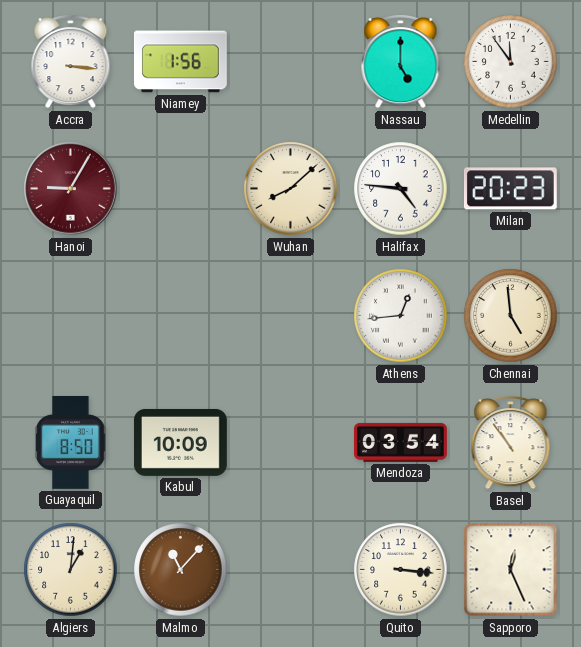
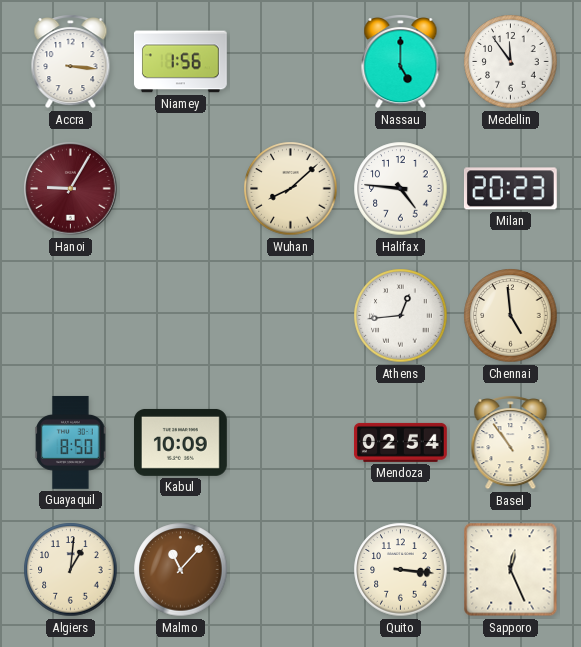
Mendoza: 03:54 -> 02:54 (401, 442)
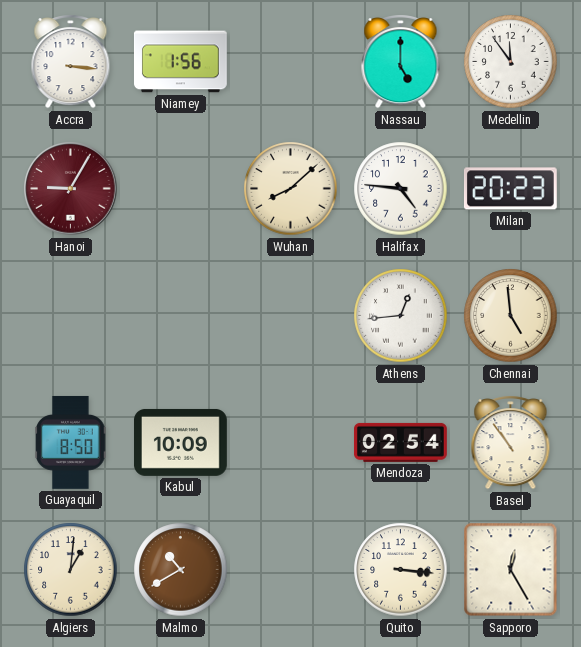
Malmo: 11:07 -> 10:40 (181, 570)
Sapporo: 12:26 -> 12:25 (511, 570)
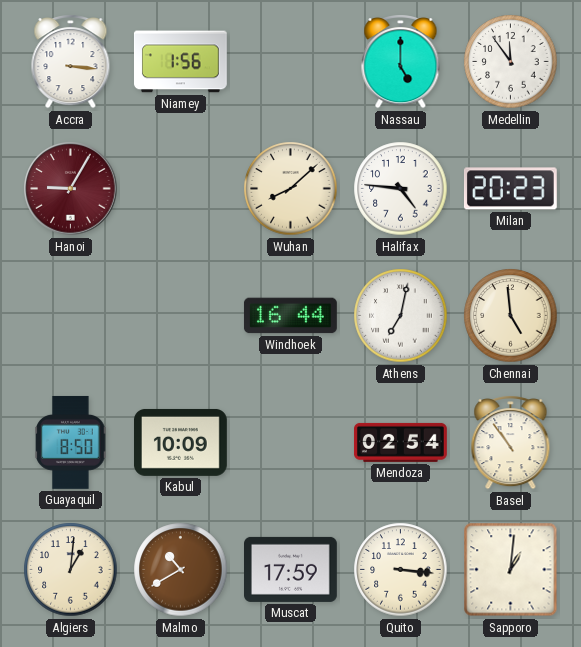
Windhoek: none -> 16:44 (290, 316)
Athens: 12:44 -> 7:02 (401, 316)
Muscat: none -> 17:59 (291, 569)
Sapporo: 12:25 -> 1:01 (511, 570)
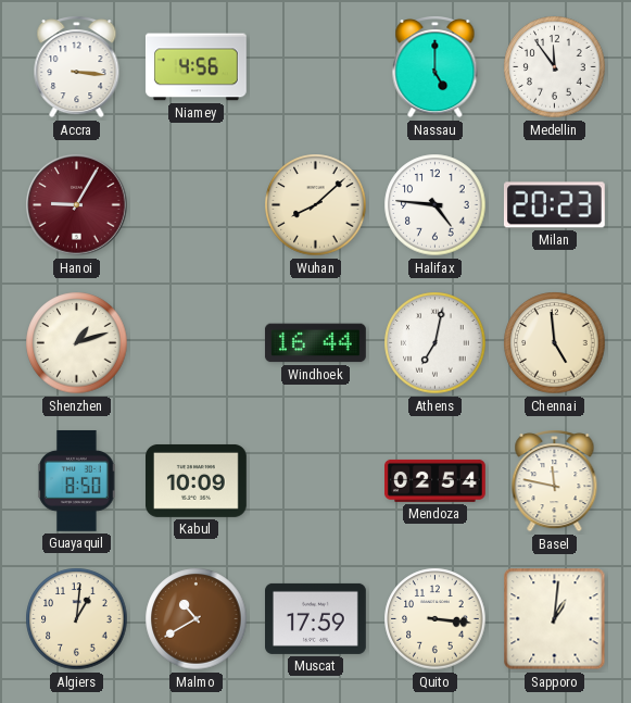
Niamey: 1:56 -> 4:56 (195, 67)
Shenzhen: none -> 1:12 (77, 343)
Basel: 10:54 -> 11:47 (555, 481)
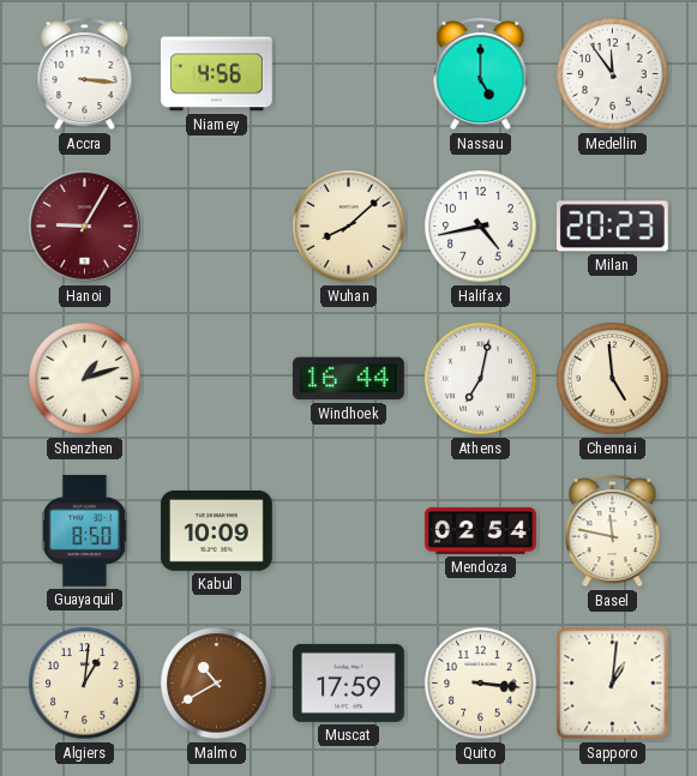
Halifax: 4:46 -> 4:43 (481, 227)
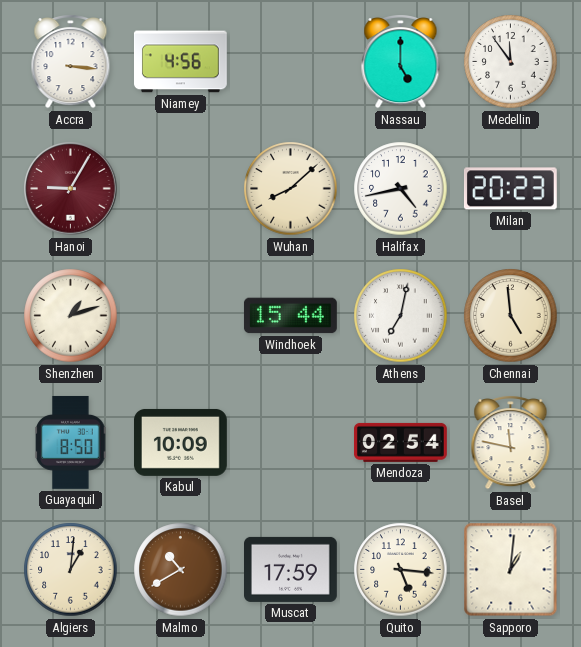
Windhoek: 16:44 -> 15:44 (290, 316)
Quito: 3:16 -> 5:16 (401, 570)
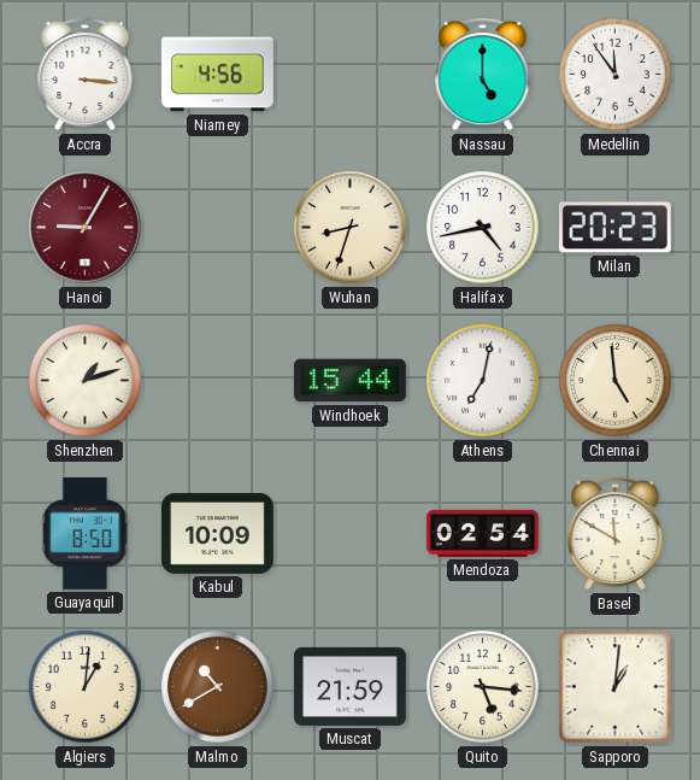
Wuhan: 8:08 -> 8:33 (351, 228)
Basel: 11:47 -> 11:50 (616, 534)
Muscat: 17:59 -> 21:59 (351, 686)
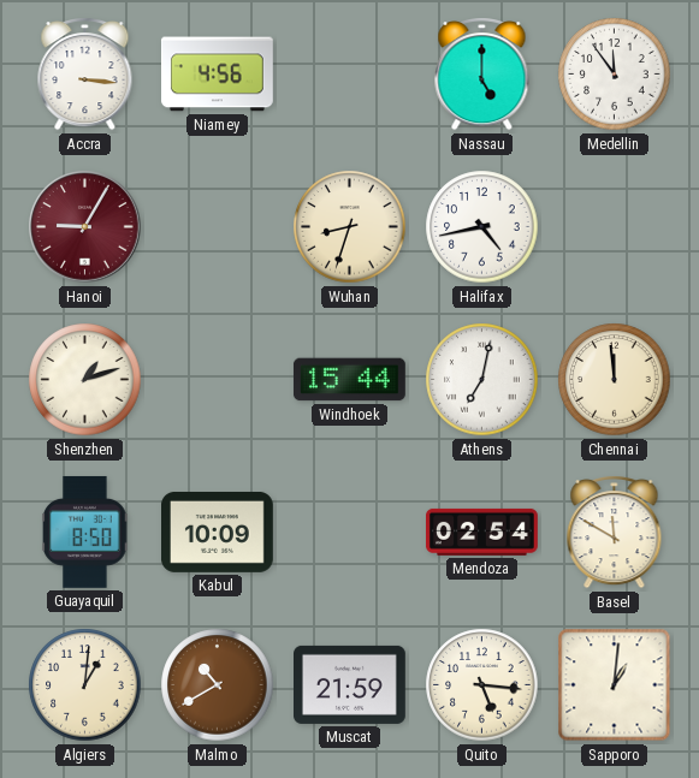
Milan: 20:23 -> none (614, 228)
Chennai: 4:59 -> 11:59 (615, 380)
